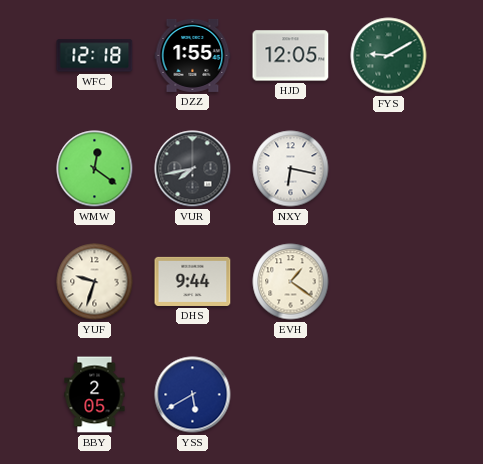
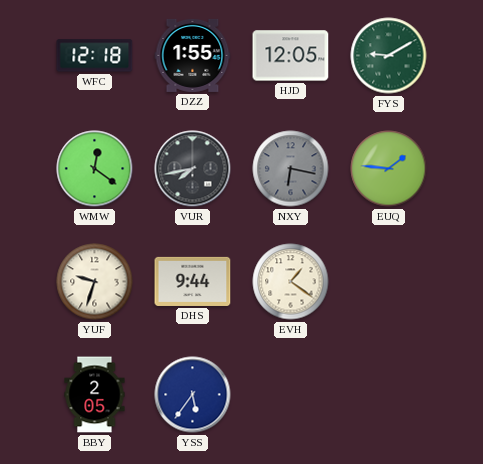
NXY dial: white -> grey (291, 169)
EUQ: none -> 1:46 (389, 169)
YSS: 5:40 -> 5:36 (193, 395)
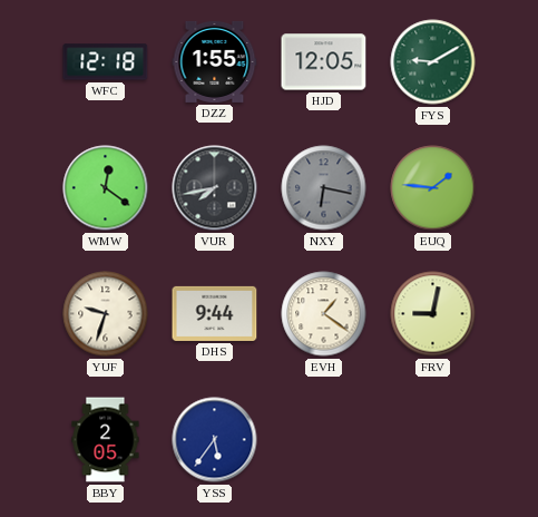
FRV: none -> 9:02 (433, 314)
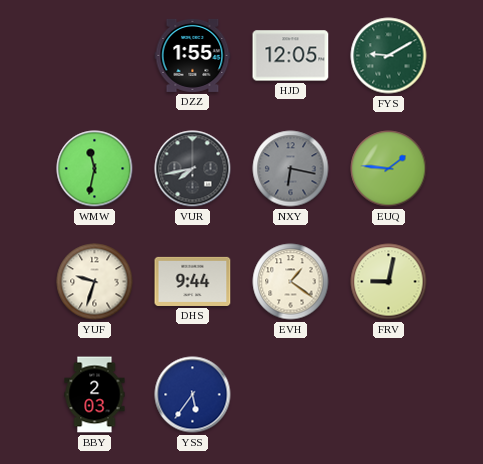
WFC: 12:18 -> none (106, 62)
WMW: 12:21 -> 11:32 (95, 169)
BBY: 2:05 -> 2:03 (95, 395)
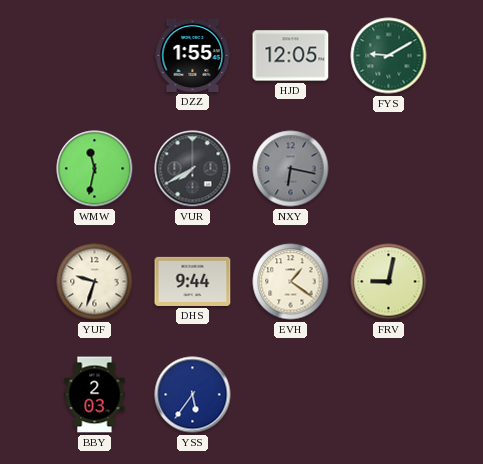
VUR: 7:43 -> 7:40 (193, 169)
EUQ: 1:46 -> none (389, 169)
